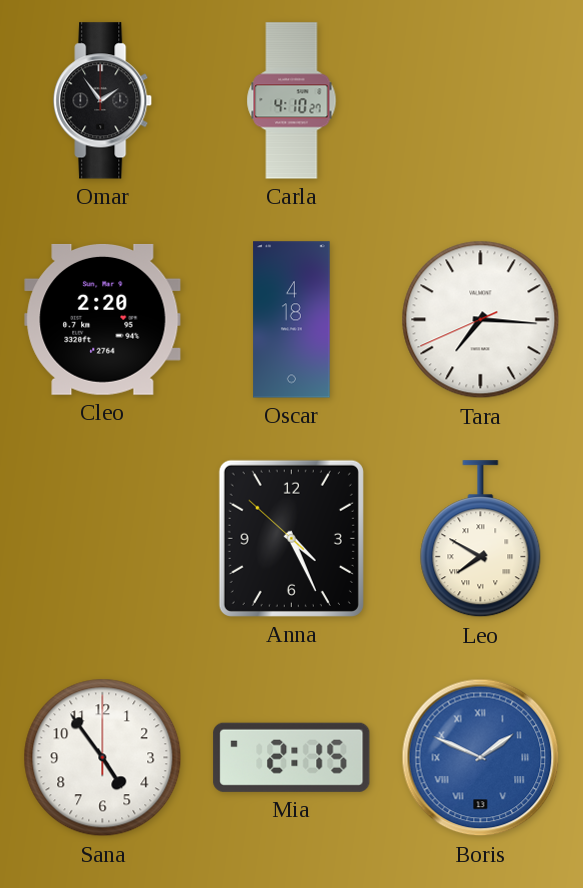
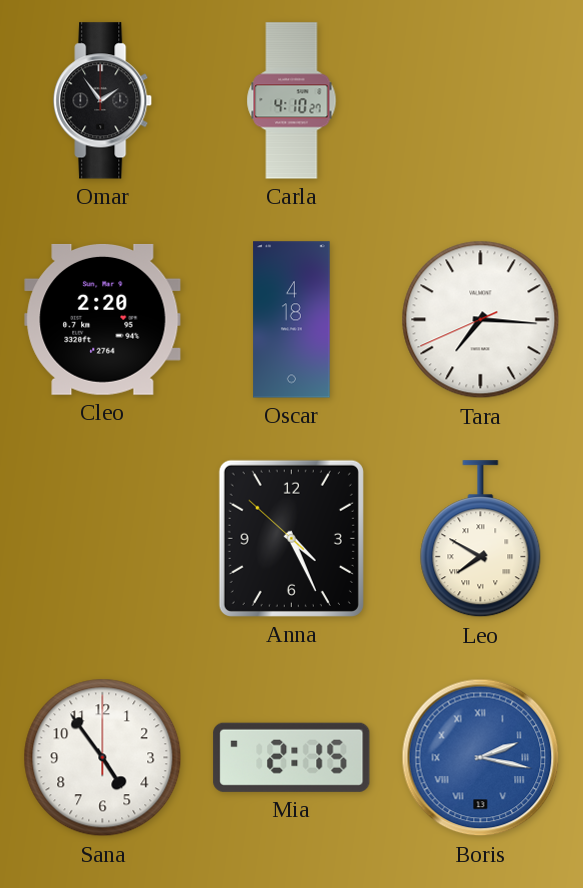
Boris: 1:49 -> 2:17 (481, 758)
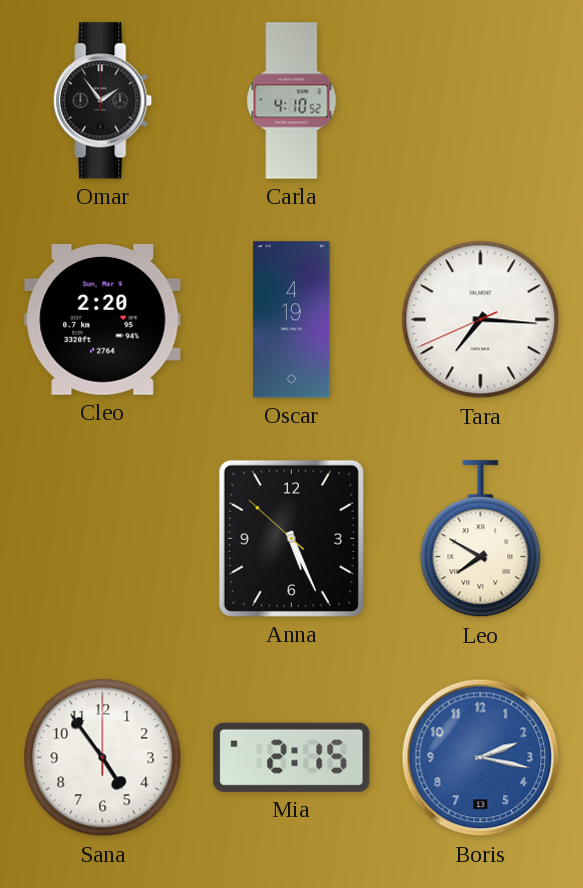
Carla: 4:10:27 -> 4:10:52 (292, 101)
Oscar: 4:18 -> 4:19 (292, 320)
Anna: 4:25 -> 5:25 (291, 538)
Boris numerals: Roman -> Arabic (481, 758)
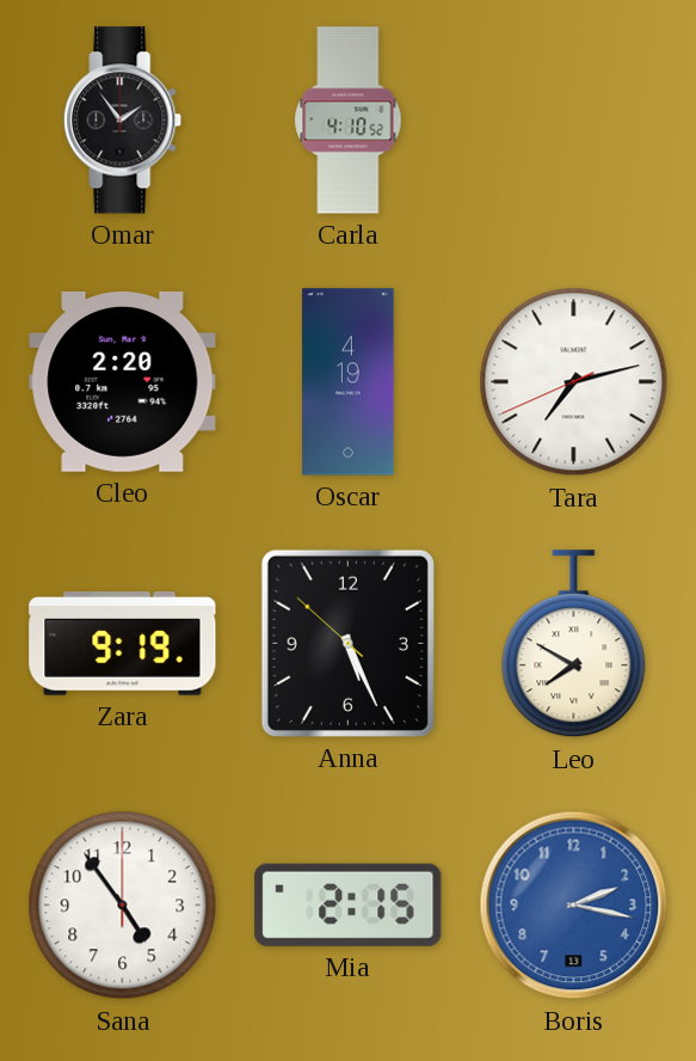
Tara: 7:15 -> 7:12 (574, 382)
Zara: none -> 9:19 (123, 644)
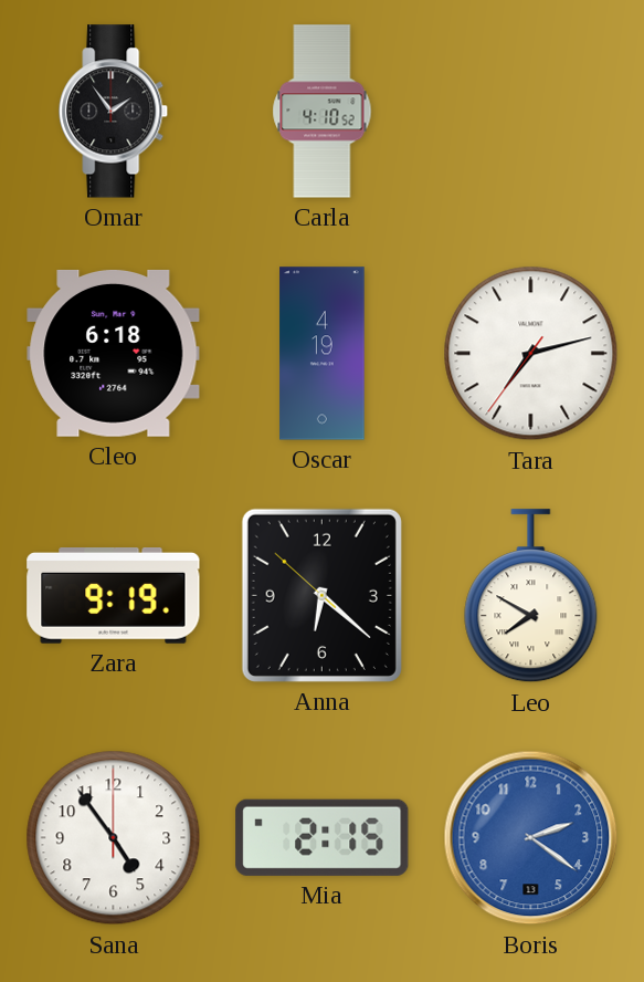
Cleo: 2:20 -> 6:18 (114, 353)
Tara: 7:12:41 -> 7:12:36 (531, 354)
Anna: 5:25 -> 6:21 (321, 595)
Boris: 2:17 -> 2:21 (531, 838)
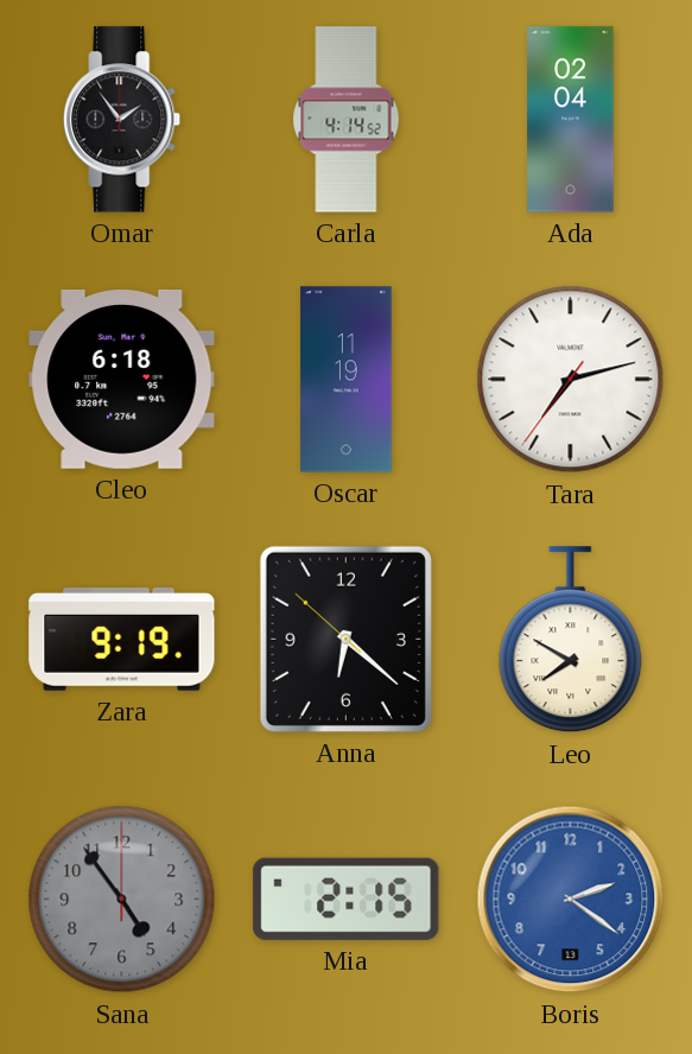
Carla: 4:10 -> 4:14 (347, 120)
Ada: none -> 02:04 (571, 120)
Oscar: 4:19 -> 11:19 (347, 380)
Sana dial: white -> grey (122, 900)
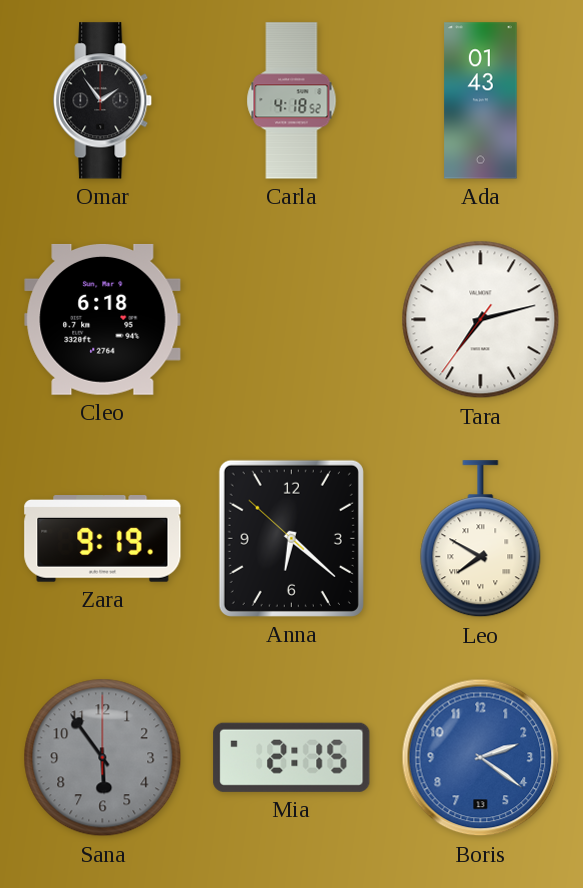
Carla: 4:14 -> 4:18 (292, 101)
Ada: 02:04 -> 01:43 (481, 101)
Oscar: 11:19 -> none (347, 380)
Sana: 4:54 -> 5:54 (103, 758)
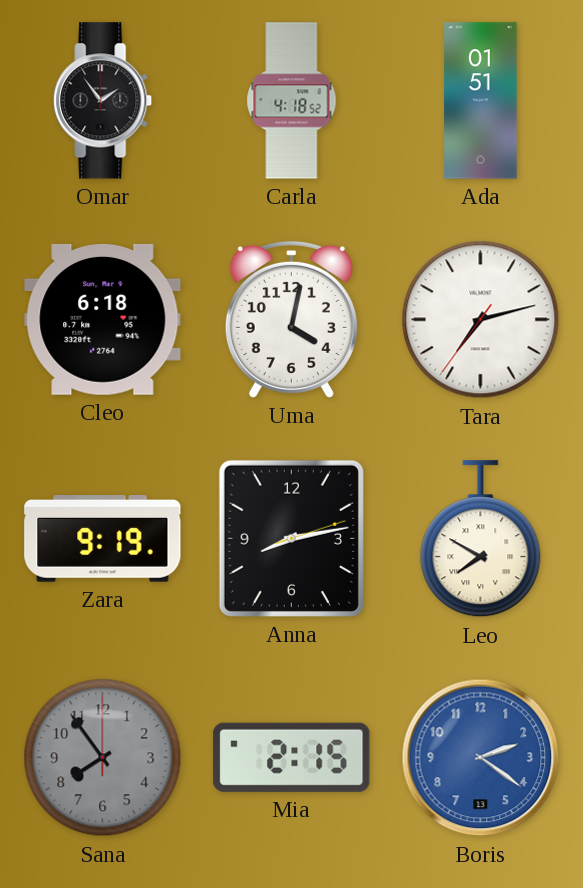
Ada: 01:43 -> 01:51 (481, 101)
Uma: none -> 4:02 (291, 319)
Anna: 6:21 -> 8:13 (291, 538)
Sana: 5:54 -> 7:54 (103, 758)
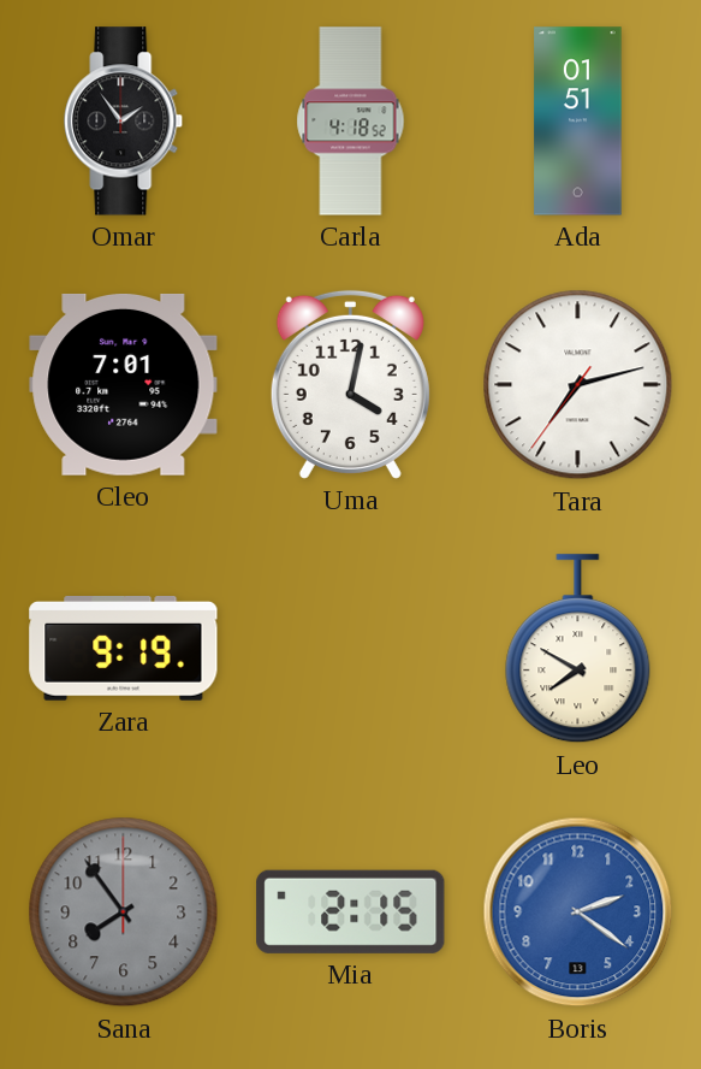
Cleo: 6:18 -> 7:01 (124, 384)
Anna: 8:13 -> none (291, 538)
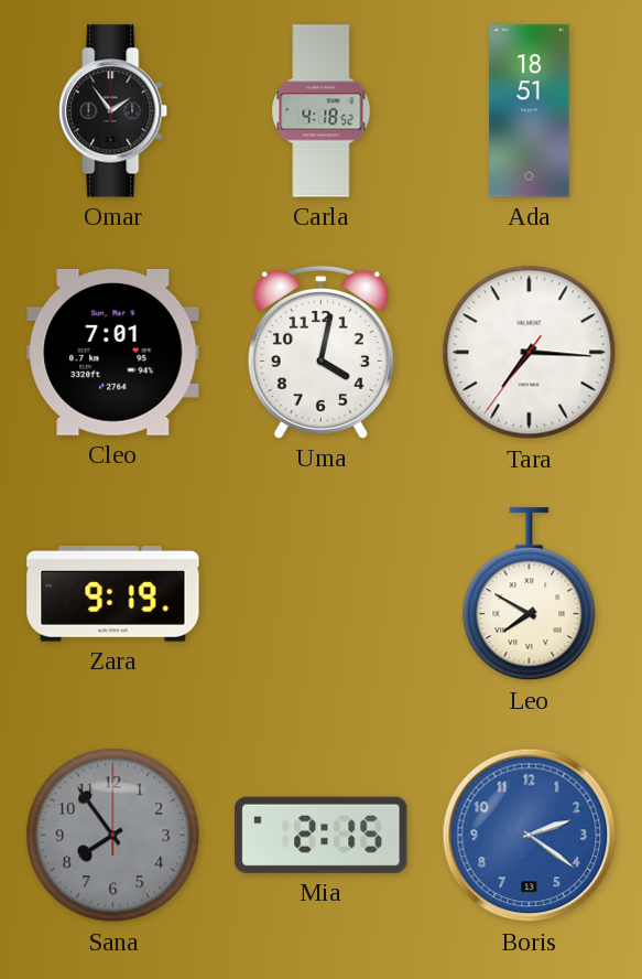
Ada: 01:51 -> 18:51 (530, 111)
Tara: 7:12 -> 7:15 (530, 353)
